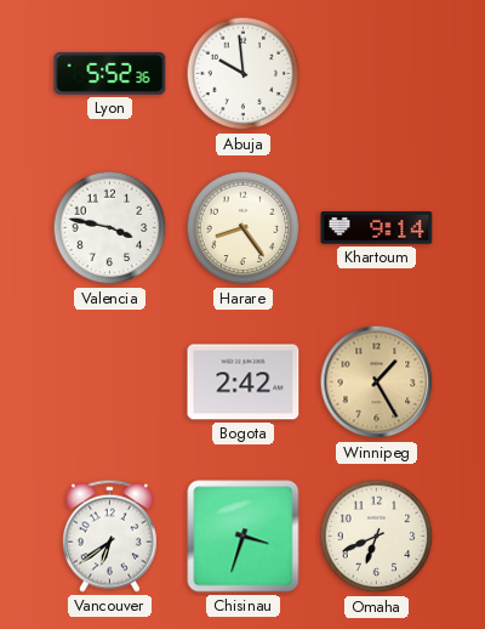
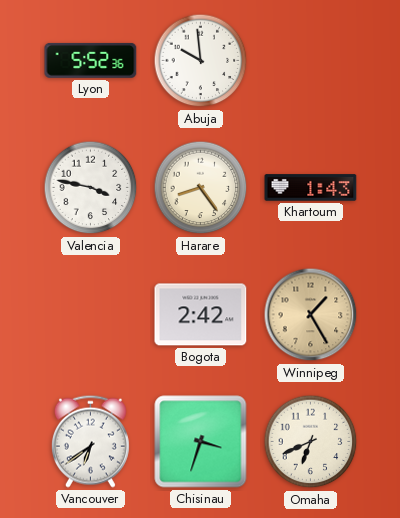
Khartoum: 9:14 -> 1:43 (311, 188)
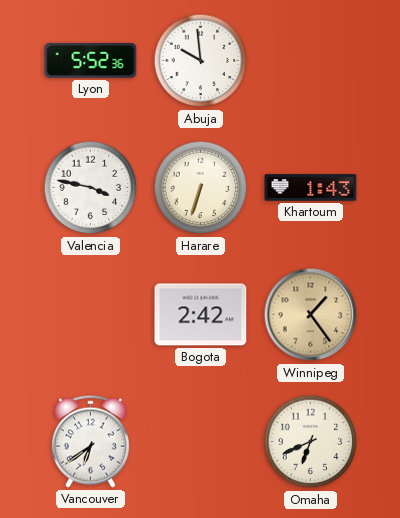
Harare: 8:24 -> 6:33 (201, 188)
Winnipeg: 1:25 -> 1:24 (311, 315)
Chisinau: 3:33 -> none (201, 442)
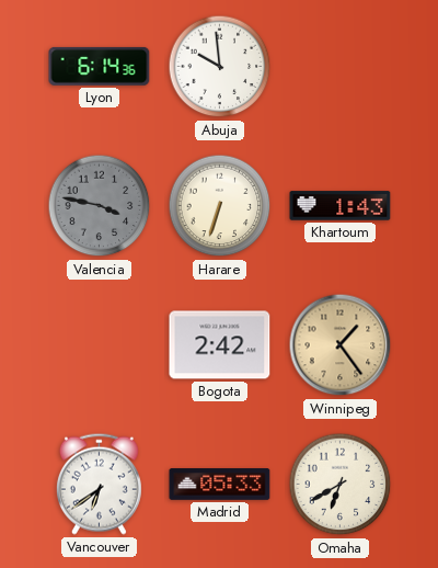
Lyon: 5:52 -> 6:14 (100, 66)
Valencia dial: white -> grey (100, 206)
Madrid: none -> 05:33 (220, 485)
Omaha: 6:41 -> 6:40 (341, 485)
